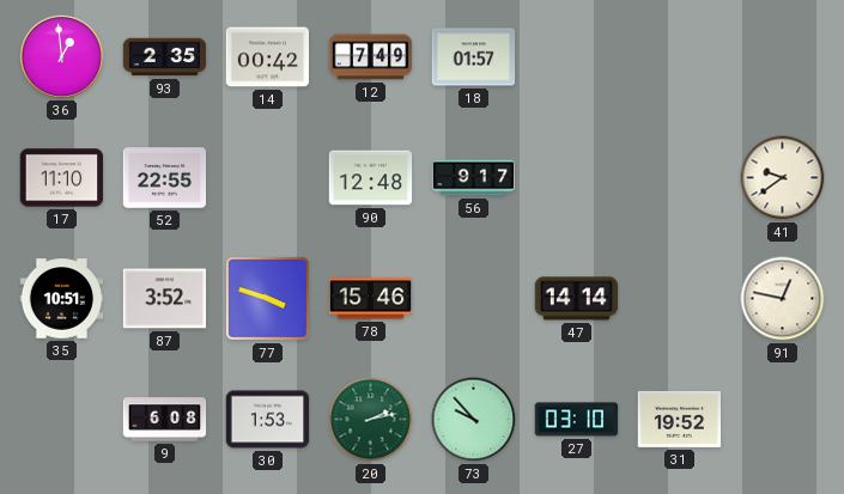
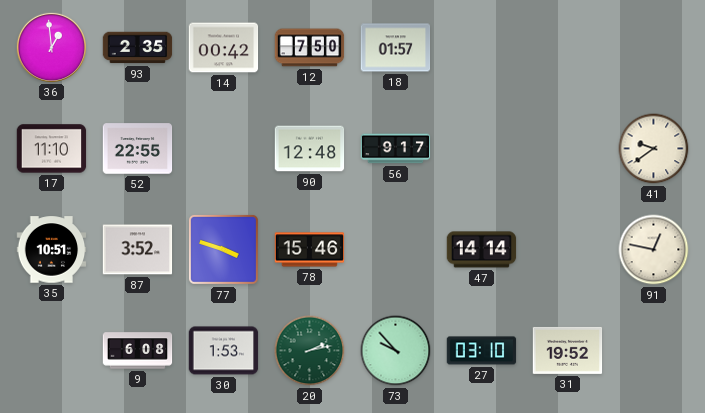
12: 7:49 -> 7:50 (310, 48)
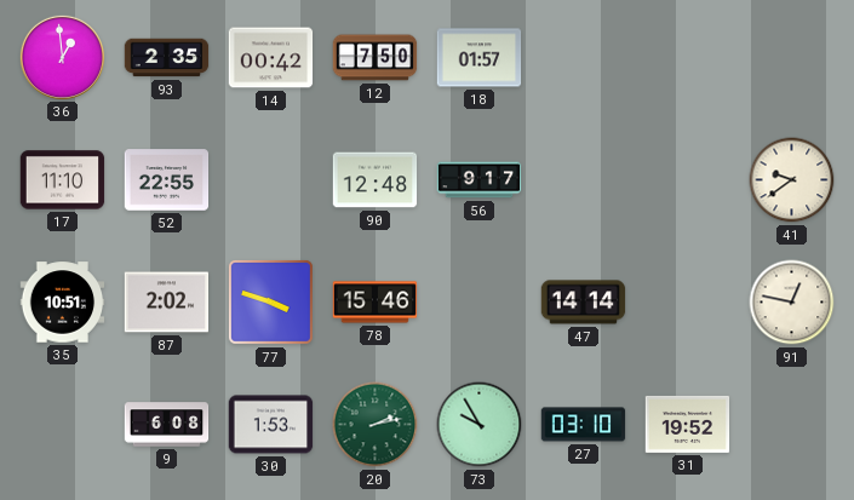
87: 3:52 -> 2:02 (167, 303)
73: 9:53 -> 9:55 (480, 425)
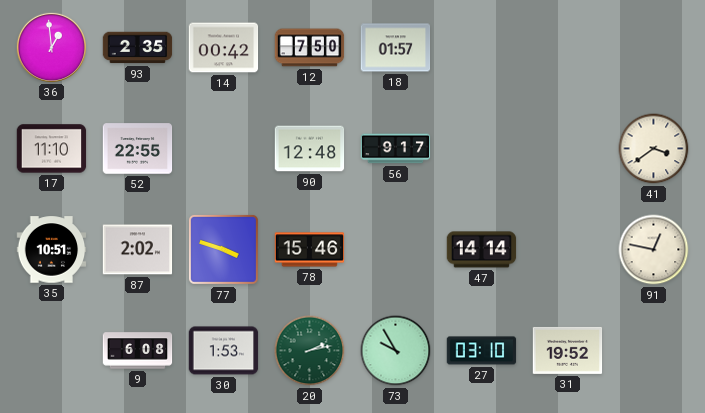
41: 9:39 -> 3:39 (654, 149)
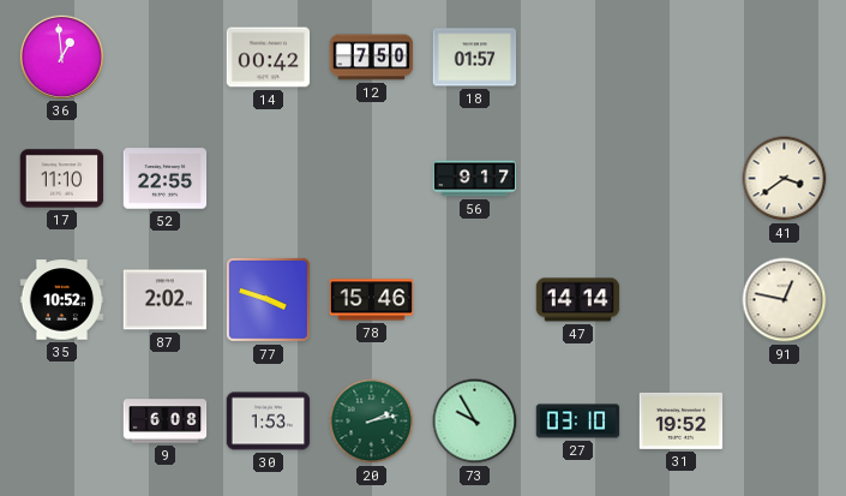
93: 2:35 -> none (138, 48)
90: 12:48 -> none (310, 149)
35: 10:51 -> 10:52 (62, 300)
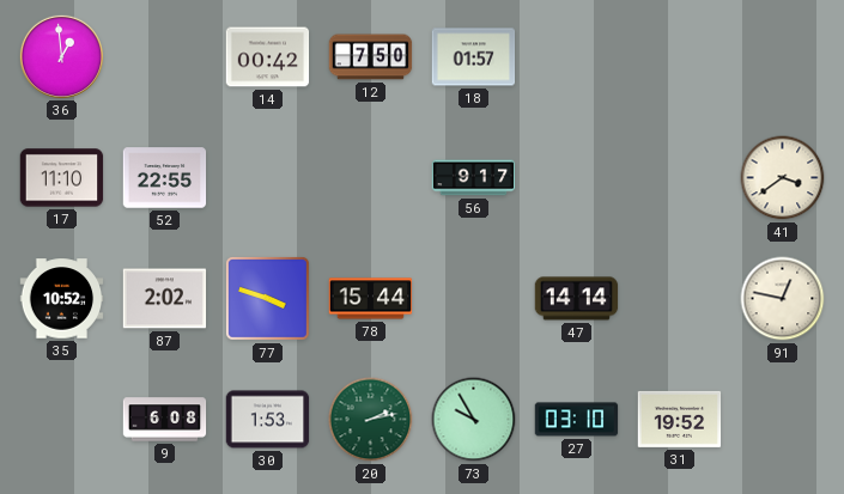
78: 15:46 -> 15:44 (371, 299)
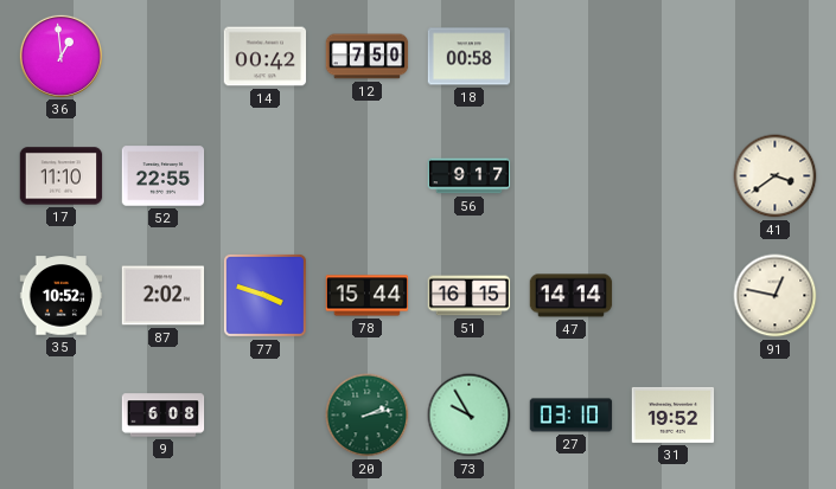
18: 01:57 -> 00:58 (470, 57)
51: none -> 16:15 (470, 296)
30: 1:53 -> none (268, 420)
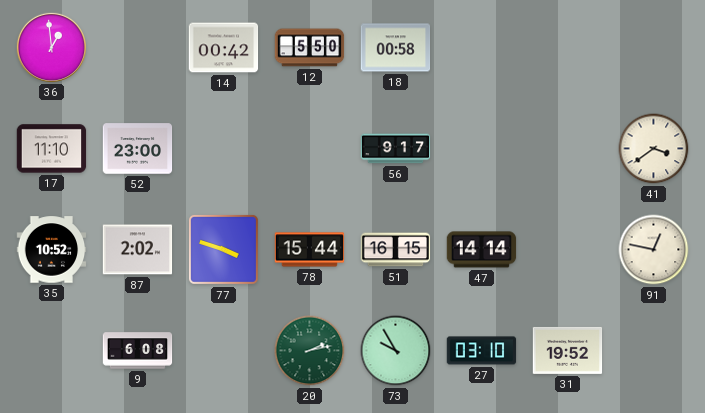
12: 7:50 -> 5:50 (310, 48)
52: 22:55 -> 23:00 (138, 149)
